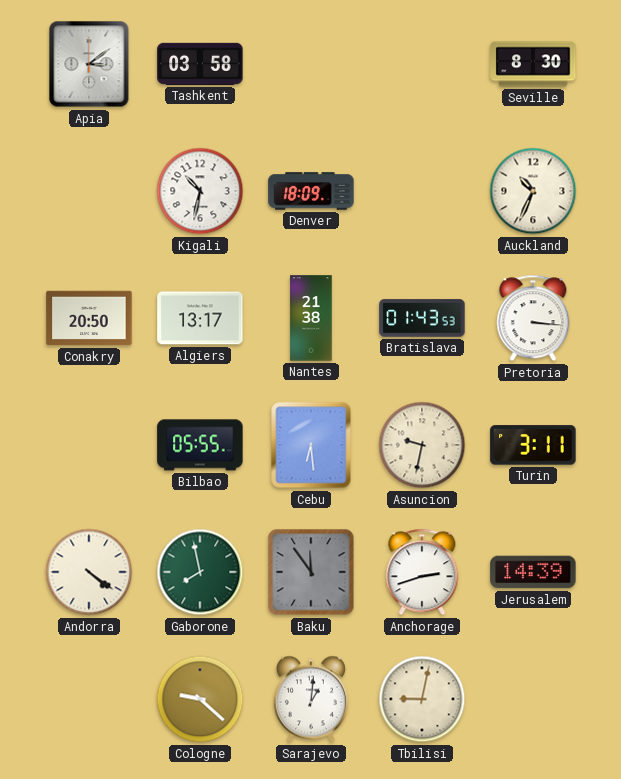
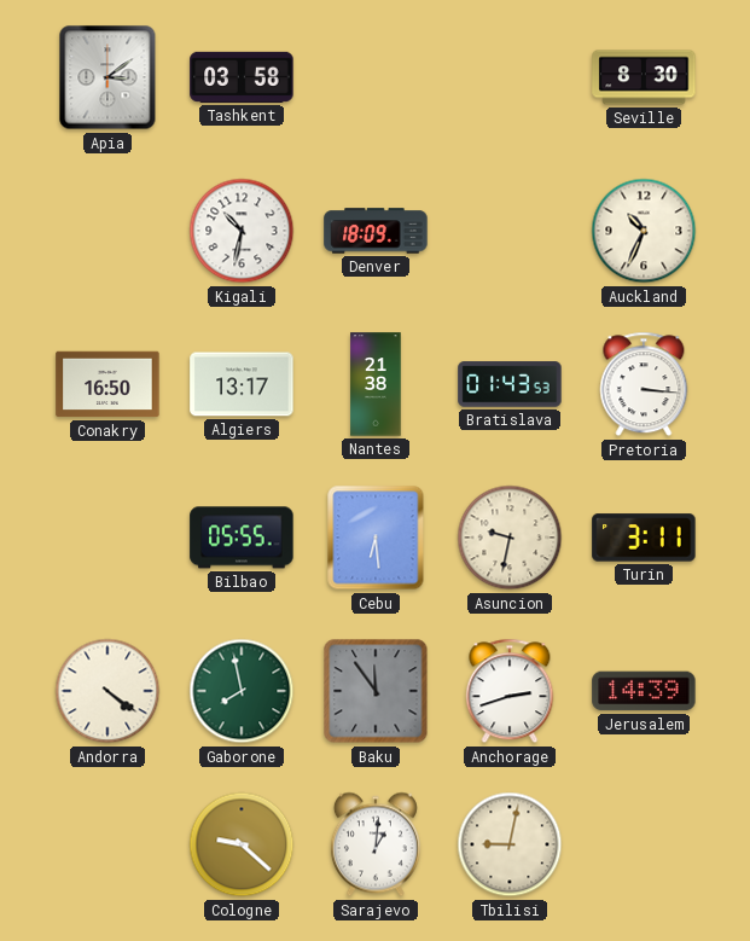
Conakry: 20:50 -> 16:50 (107, 384)
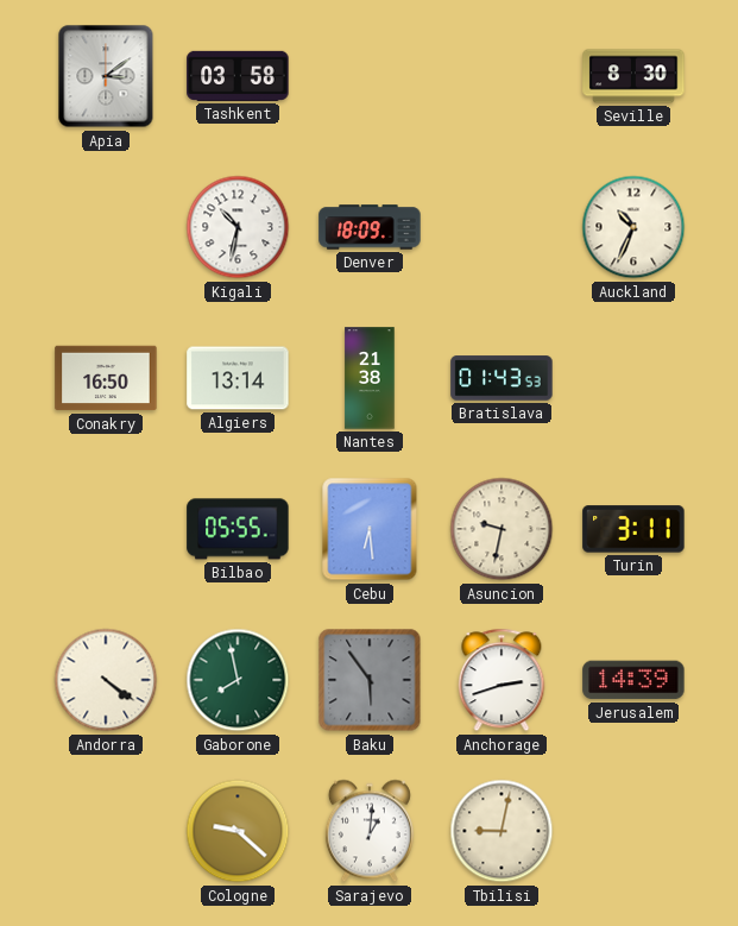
Algiers: 13:17 -> 13:14 (238, 378)
Pretoria: 3:16 -> none (644, 384)
Baku: 11:54 -> 5:54 (370, 680)
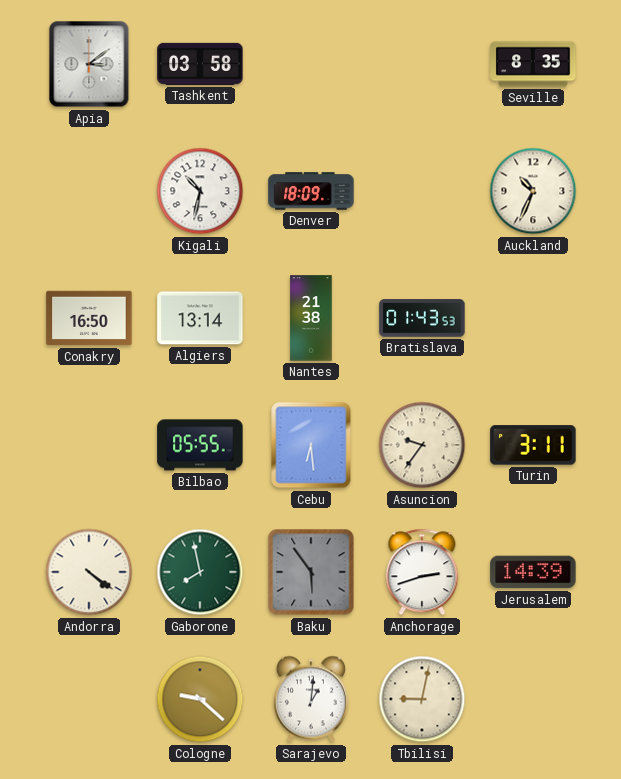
Seville: 8:30 -> 8:35 (533, 64)
Asuncion: 9:32 -> 9:36 (422, 445)
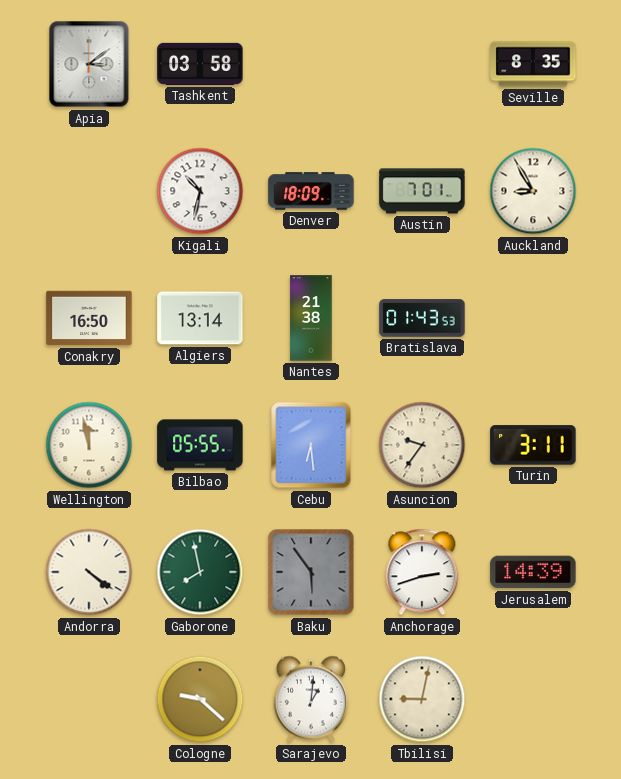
Austin: none -> 7:01 (422, 191)
Auckland: 10:34 -> 8:55 (533, 191)
Wellington: none -> 11:58 (89, 445)
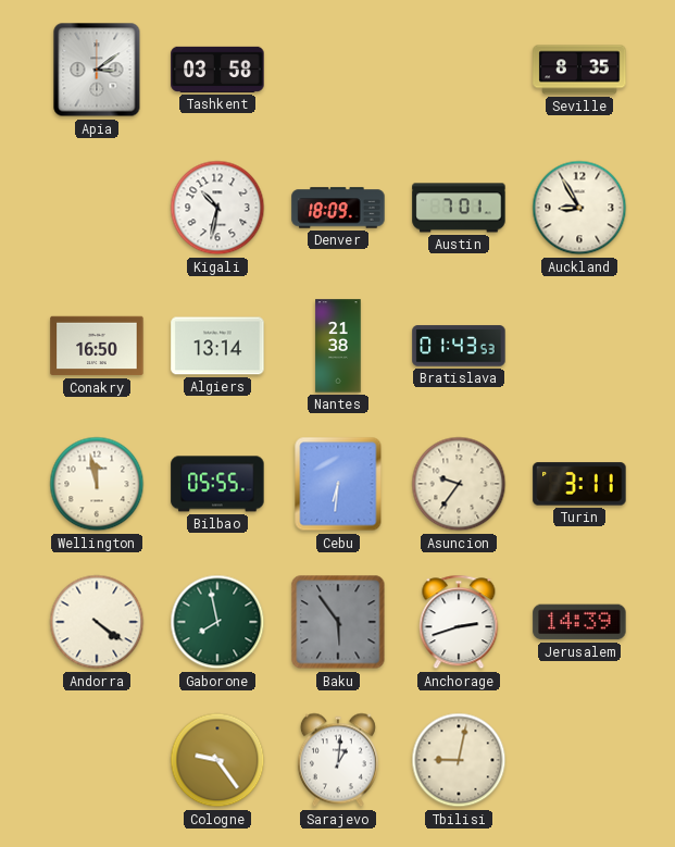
Cebu: 6:29 -> 6:31 (338, 484)
Cologne: 9:22 -> 9:24 (217, 760)
